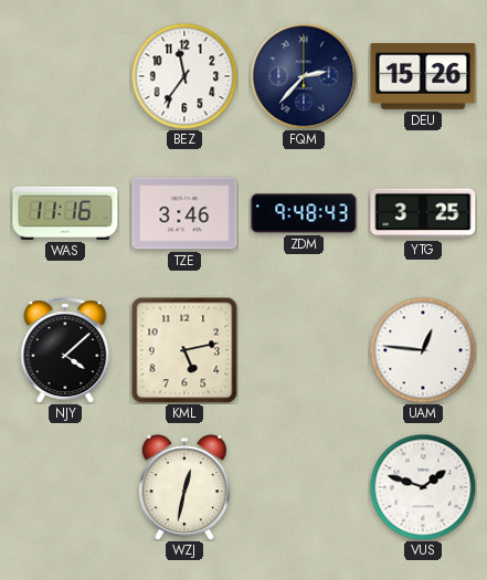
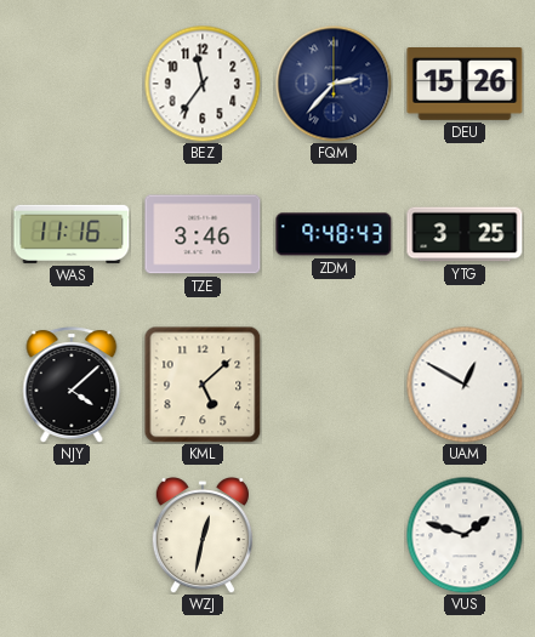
KML: 5:13 -> 5:08 (203, 385)
UAM: 12:46 -> 12:50 (465, 385)
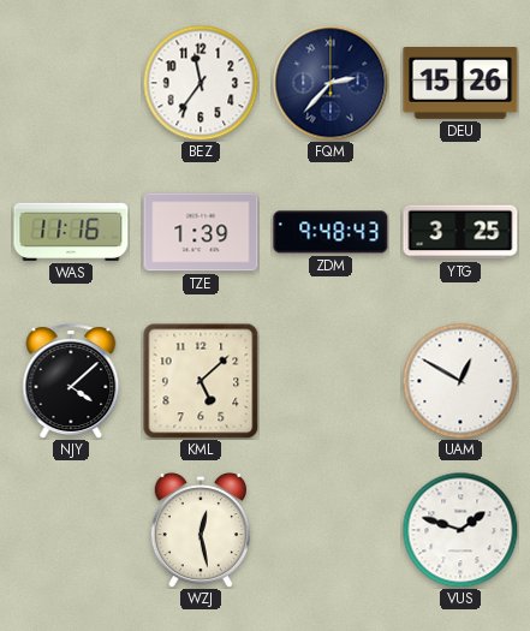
TZE: 3:46 -> 1:39 (201, 232)
WZJ: 12:32 -> 12:28 (201, 531)
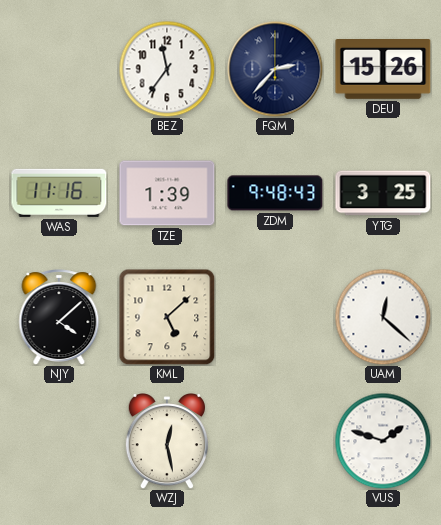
UAM: 12:50 -> 12:22 (383, 317)
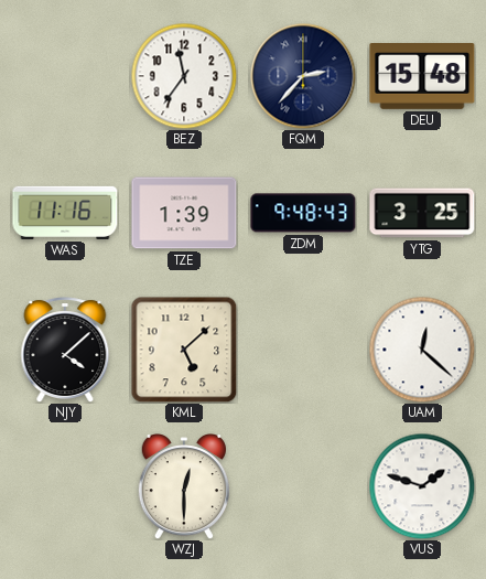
DEU: 15:26 -> 15:48 (422, 77)
WZJ: 12:28 -> 12:30 (184, 487)
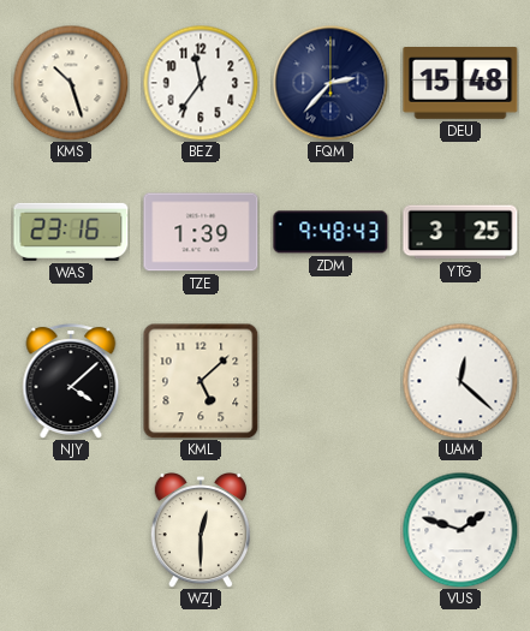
KMS: none -> 10:27 (71, 83)
WAS: 11:16 -> 23:16 (71, 232)
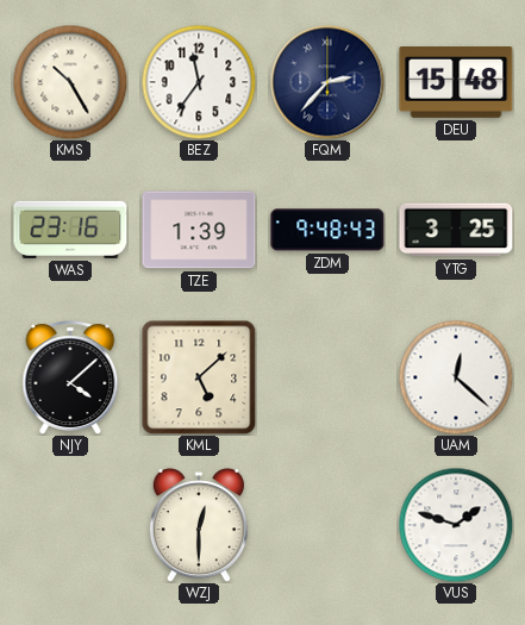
KMS: 10:27 -> 10:25 (70, 82)
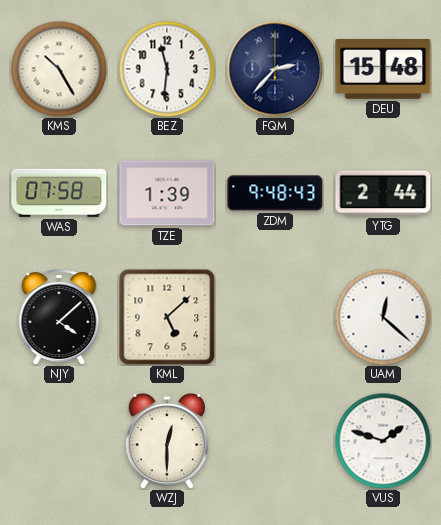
BEZ: 11:36 -> 11:31 (167, 69)
WAS: 23:16 -> 07:58 (59, 193)
YTG: 3:25 -> 2:44 (383, 193)
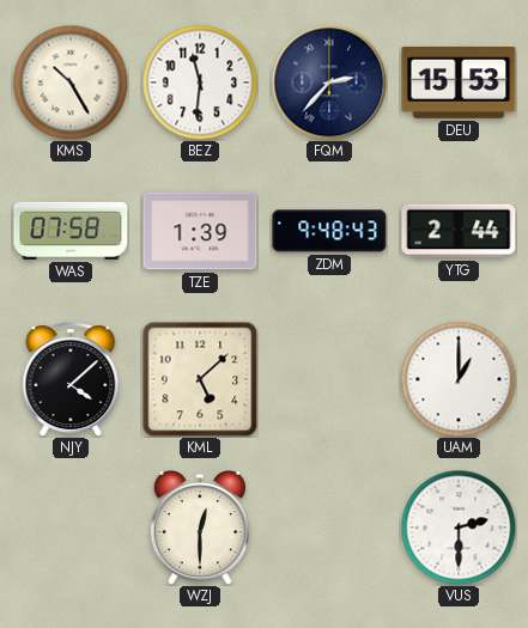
DEU: 15:48 -> 15:53 (459, 84)
UAM: 12:22 -> 1:00 (459, 379)
VUS: 1:48 -> 2:30 (459, 528)
